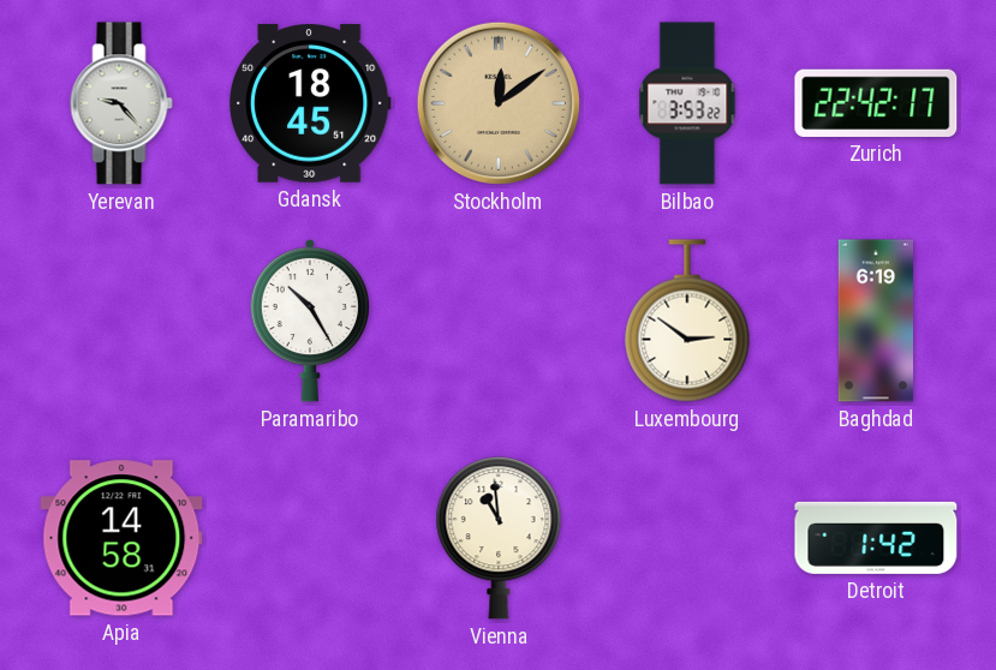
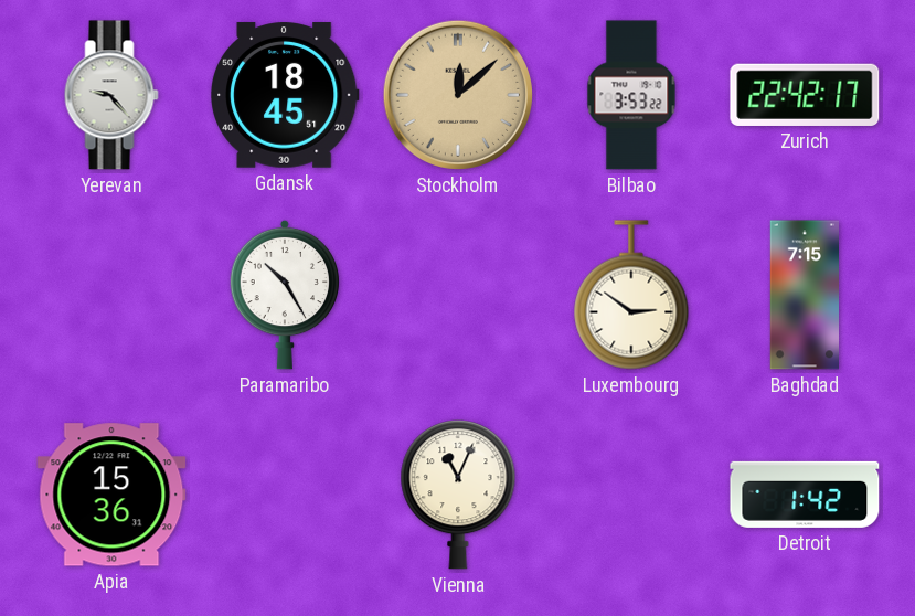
Stockholm: 12:09 -> 12:08 (458, 95)
Baghdad: 6:19 -> 7:15 (805, 295)
Apia: 14:58 -> 15:36 (111, 495)
Vienna: 10:59 -> 11:04 (458, 495)
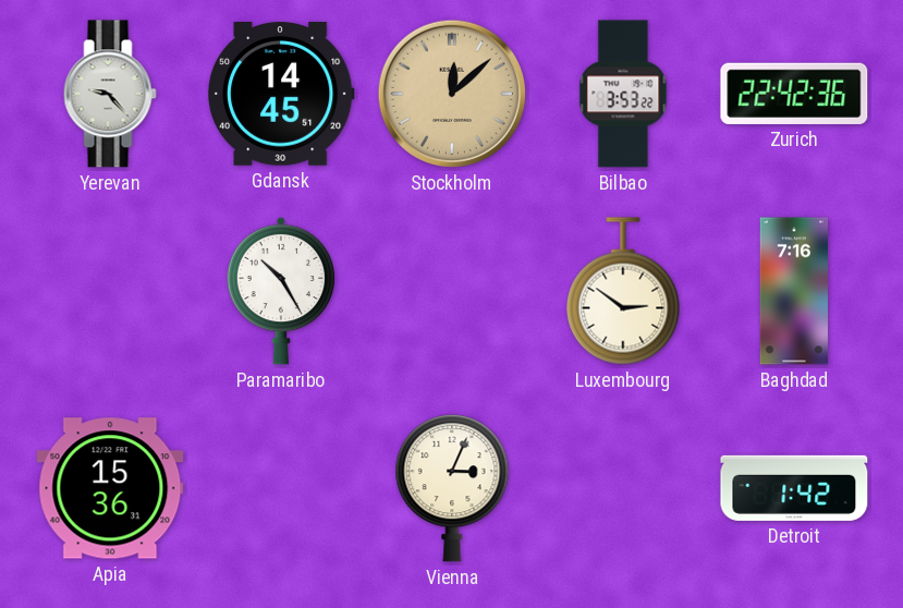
Gdansk: 18:45 -> 14:45 (282, 94)
Zurich: 22:42:17 -> 22:42:36 (794, 94)
Baghdad: 7:15 -> 7:16 (794, 291)
Vienna: 11:04 -> 3:04 (452, 488)
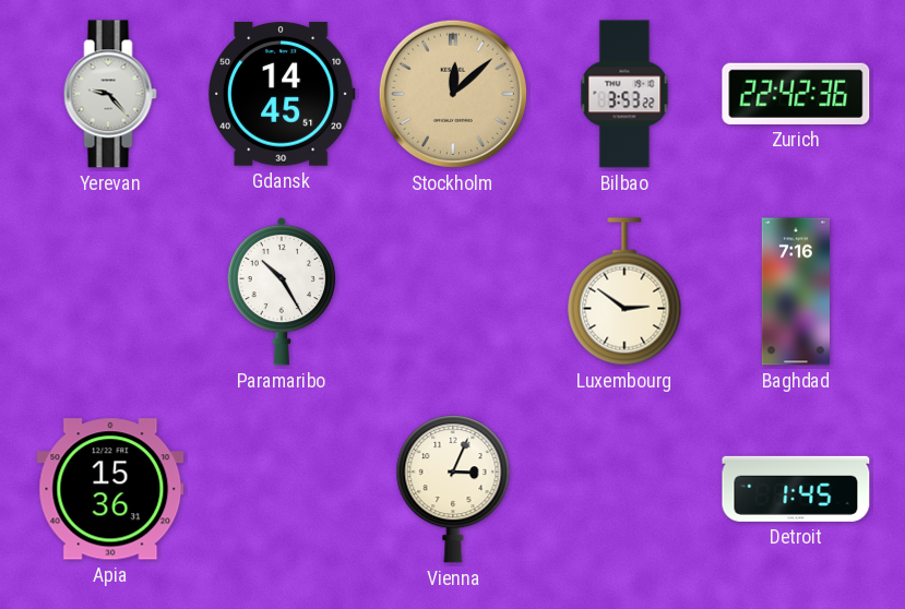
Detroit: 1:42 -> 1:45 (796, 489)
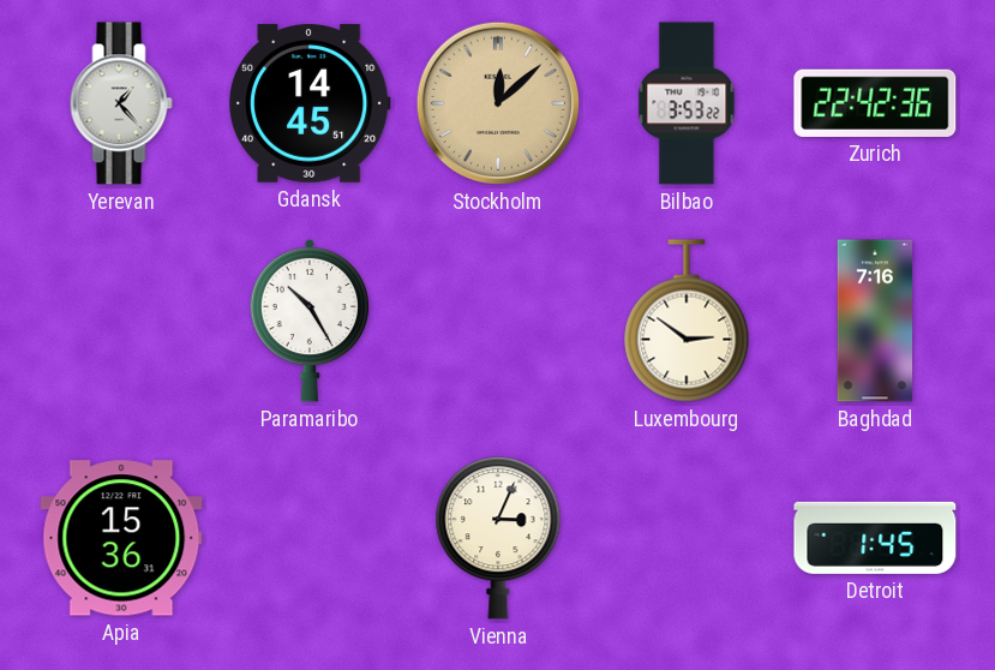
Yerevan: 9:23 -> 1:23 (121, 103)
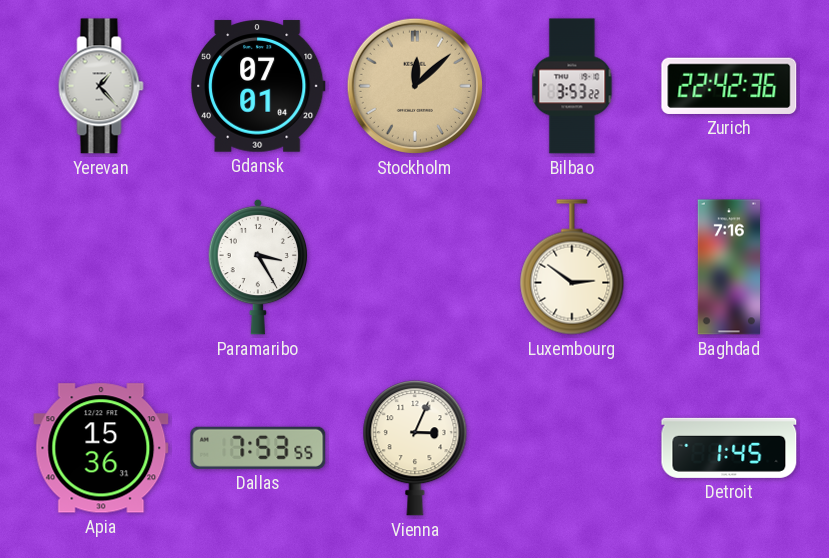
Gdansk: 14:45 -> 07:01 (259, 86)
Paramaribo: 10:25 -> 3:25 (258, 267)
Dallas: none -> 7:53 (258, 448)
